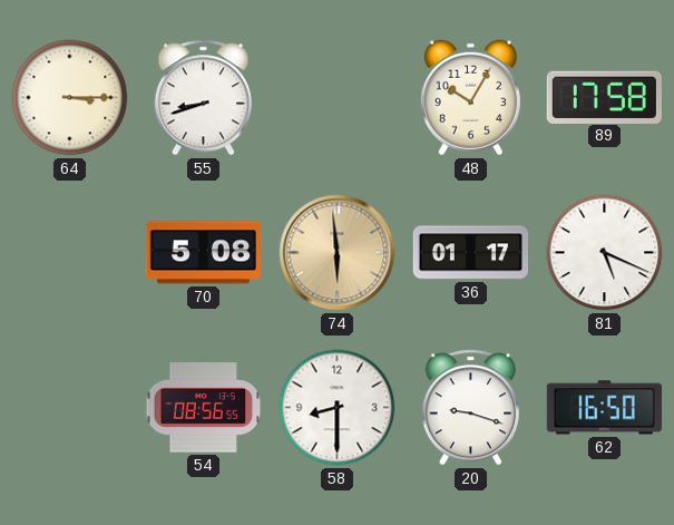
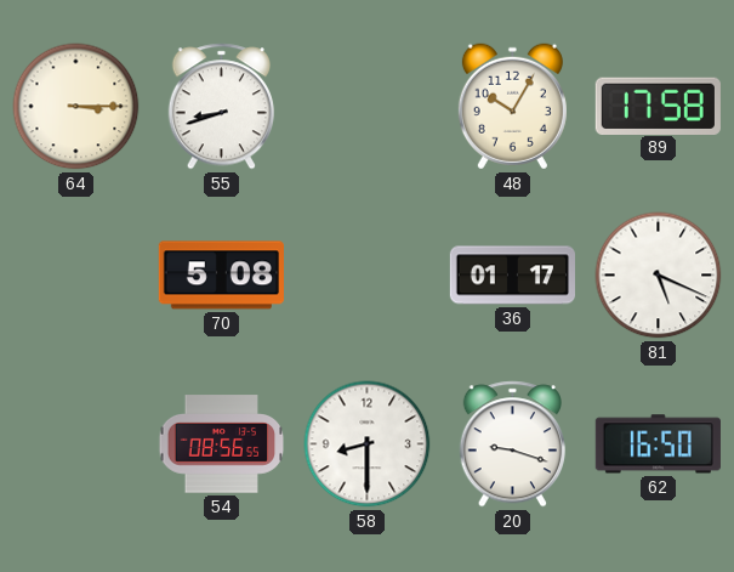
74: 5:59 -> none (338, 253)
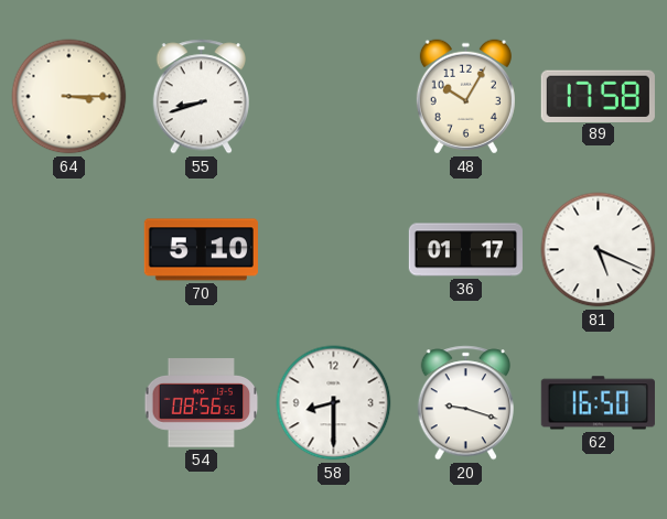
70: 5:08 -> 5:10 (201, 250)
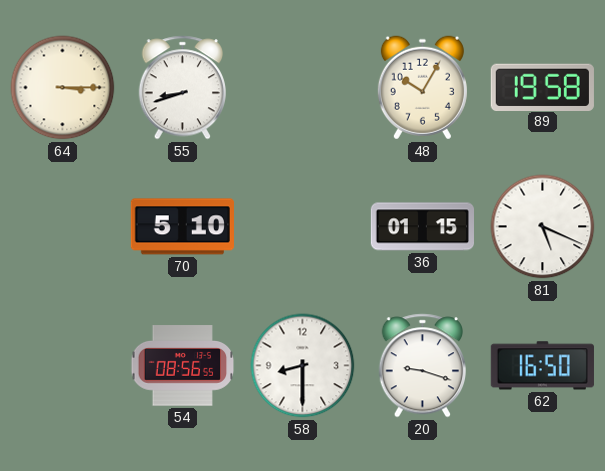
89: 17:58 -> 19:58 (542, 87)
36: 01:17 -> 01:15 (422, 227)
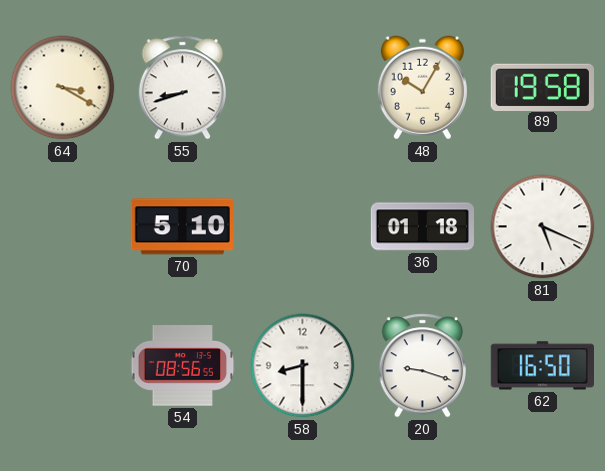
64: 3:15 -> 3:20 (63, 88)
36: 01:15 -> 01:18 (422, 227)
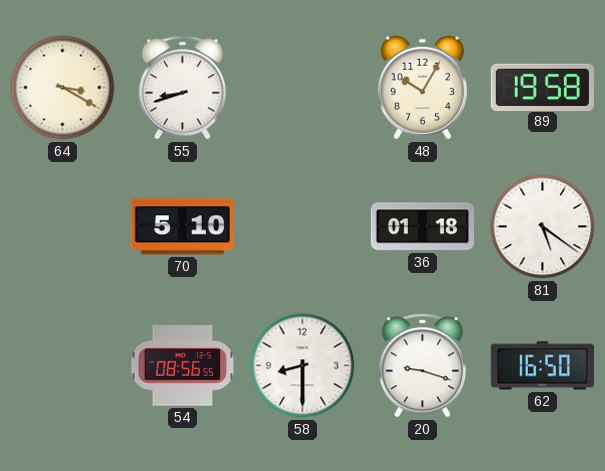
81: 5:19 -> 5:21 (543, 227)
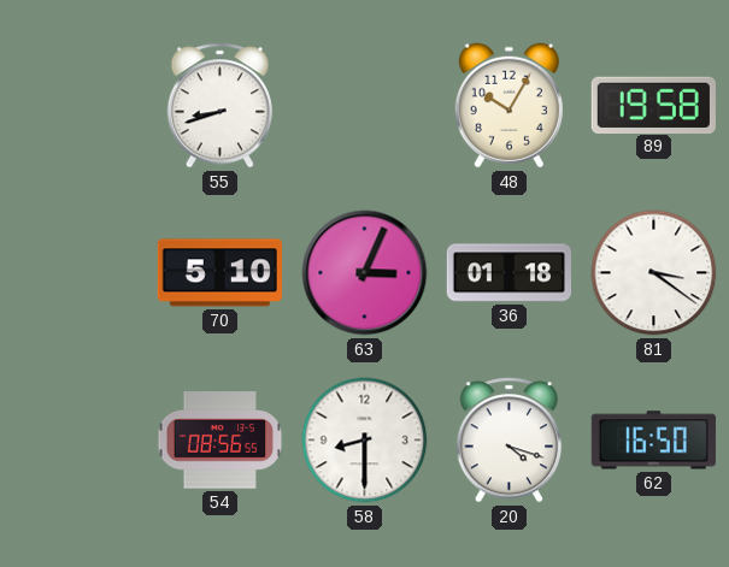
64: 3:20 -> none (63, 88)
63: none -> 3:04 (365, 273)
81: 5:21 -> 3:21 (654, 273)
20: 9:18 -> 4:18 (508, 441)
